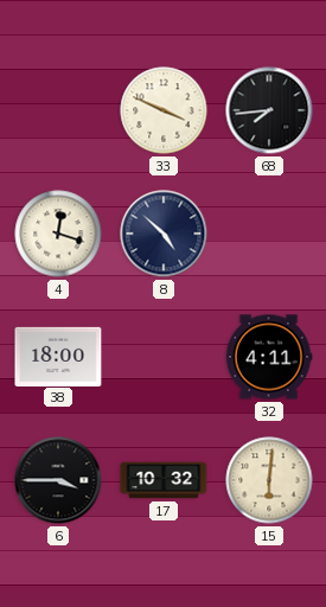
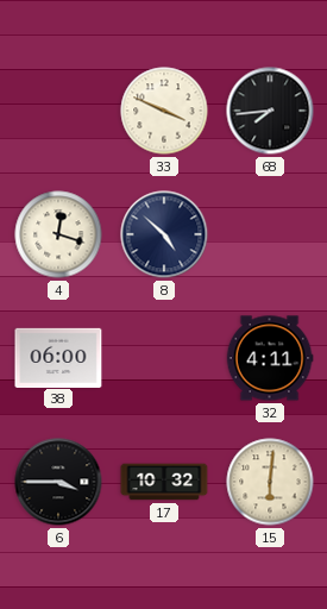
38: 18:00 -> 06:00 (58, 357)
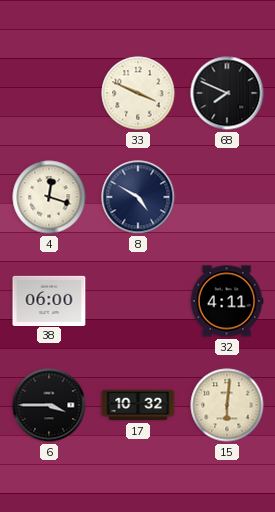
68: 7:44 -> 7:49 (227, 93)
8: 4:52 -> 4:50 (138, 197)
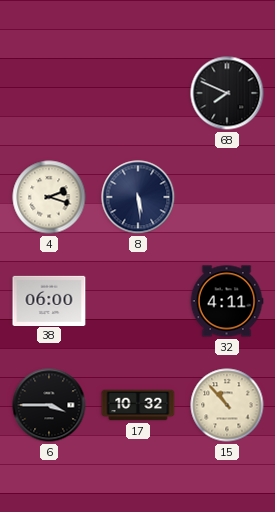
33: 3:49 -> none (138, 93)
4: 12:18 -> 2:18 (49, 197)
8: 4:50 -> 5:29 (138, 197)
15: 6:01 -> 10:53 (227, 405)
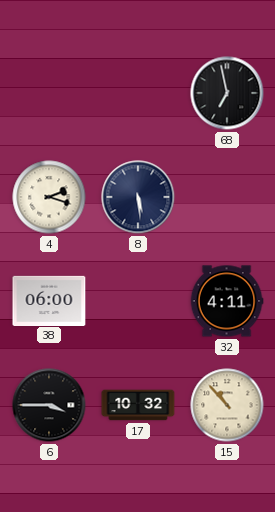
68: 7:49 -> 6:58 (227, 93)
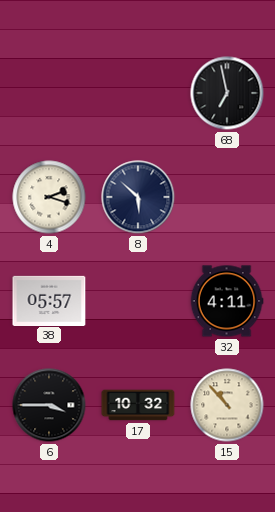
8: 5:29 -> 5:52 (138, 197)
38: 06:00 -> 05:57 (49, 300)
